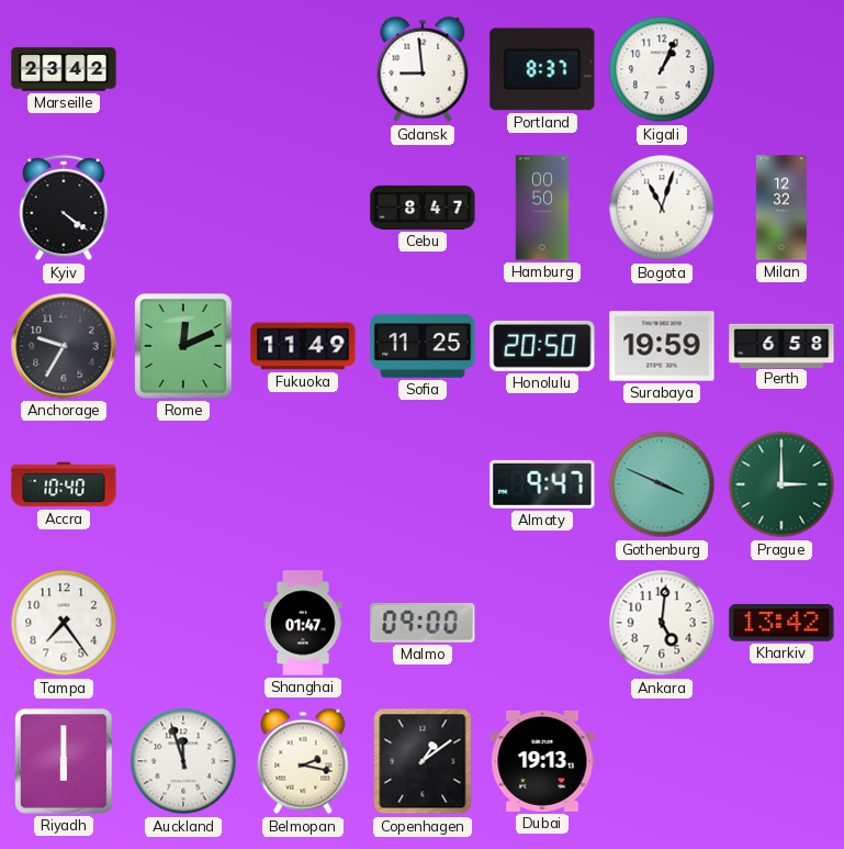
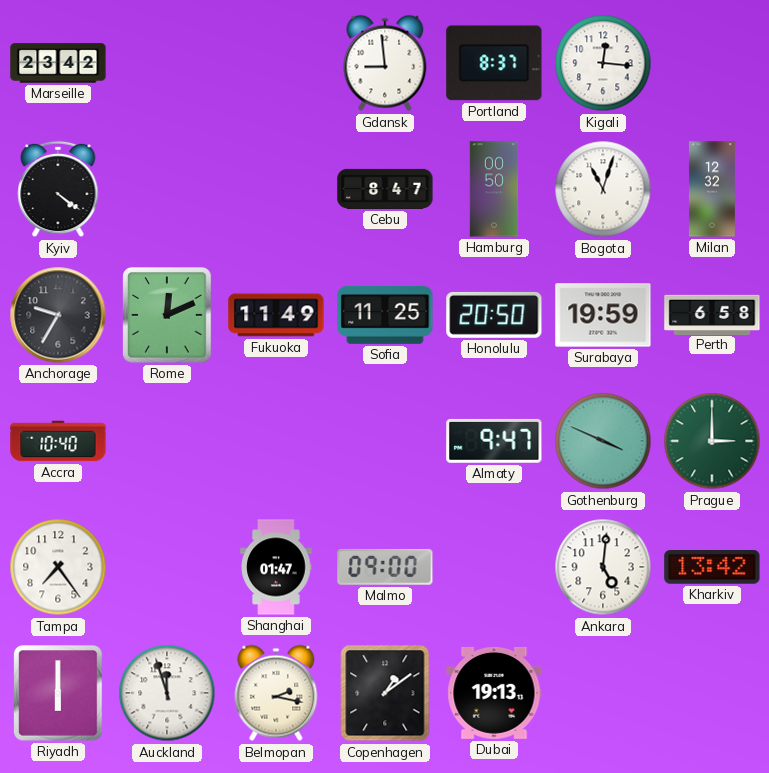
Kigali: 1:04 -> 12:16 (603, 63)
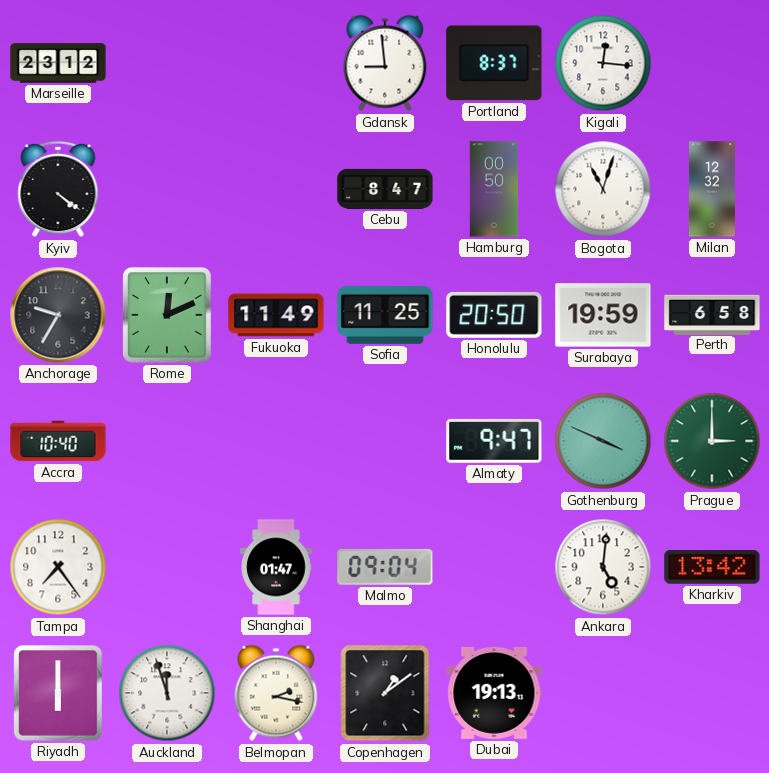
Marseille: 23:42 -> 23:12 (58, 63)
Malmo: 09:00 -> 09:04 (385, 567)
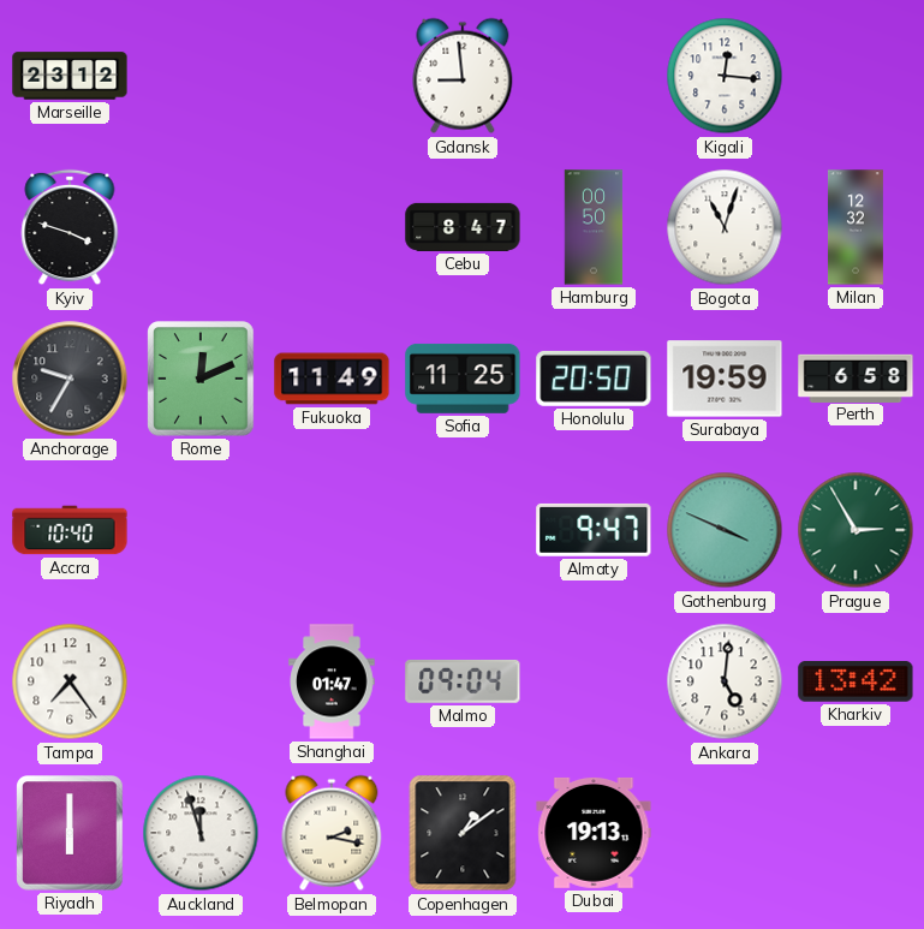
Portland: 8:37 -> none (494, 63)
Kyiv: 4:21 -> 3:48 (70, 227)
Prague: 3:00 -> 2:55 (856, 530)
